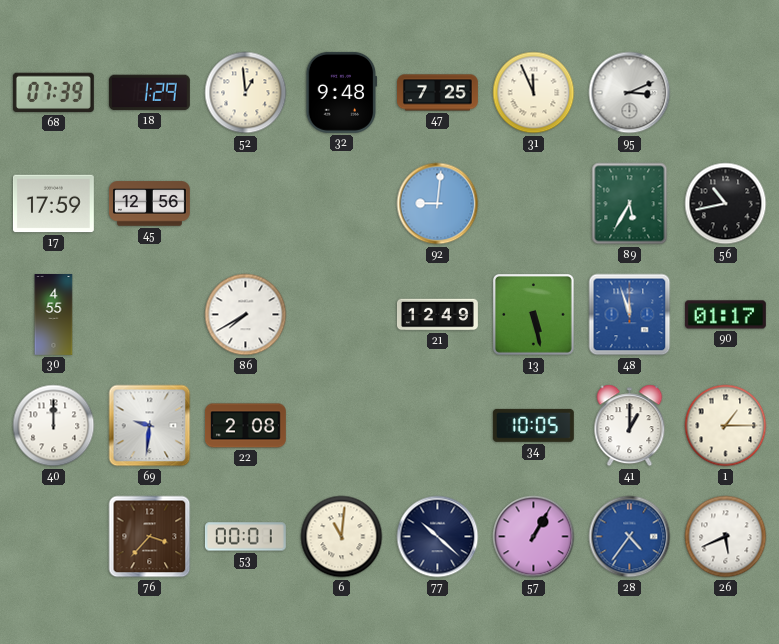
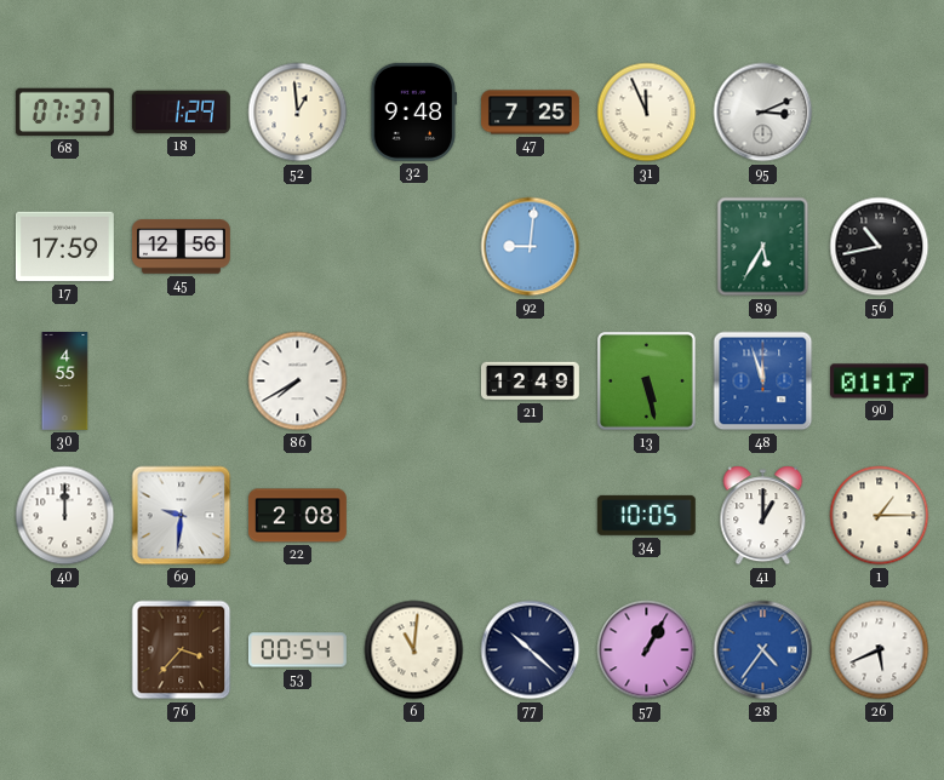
68: 07:39 -> 07:37 (64, 113)
53: 00:01 -> 00:54 (297, 650)
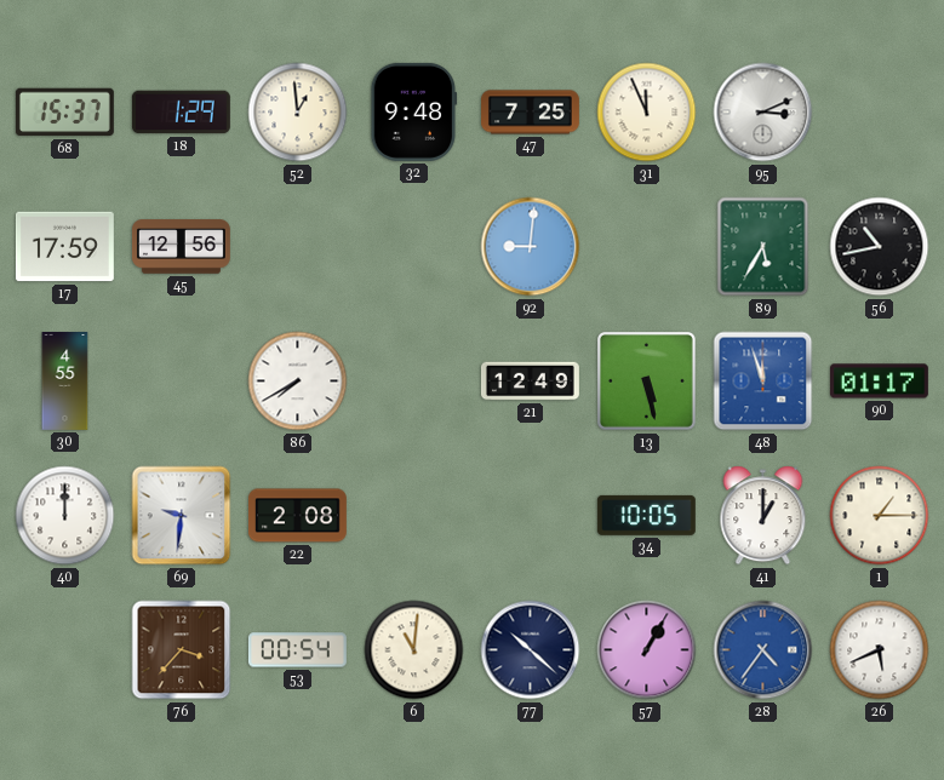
68: 07:37 -> 15:37 (64, 113)
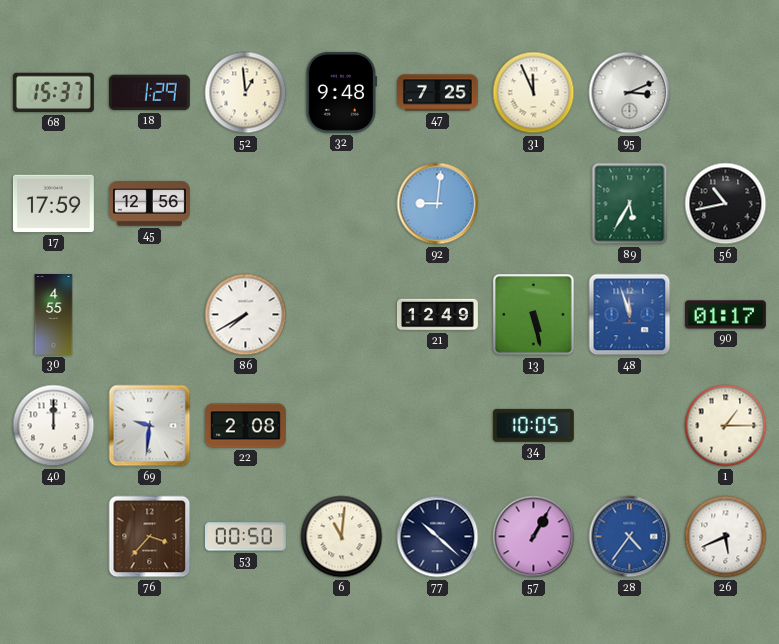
41: 1:00 -> none (763, 516)
53: 00:54 -> 00:50 (245, 537)
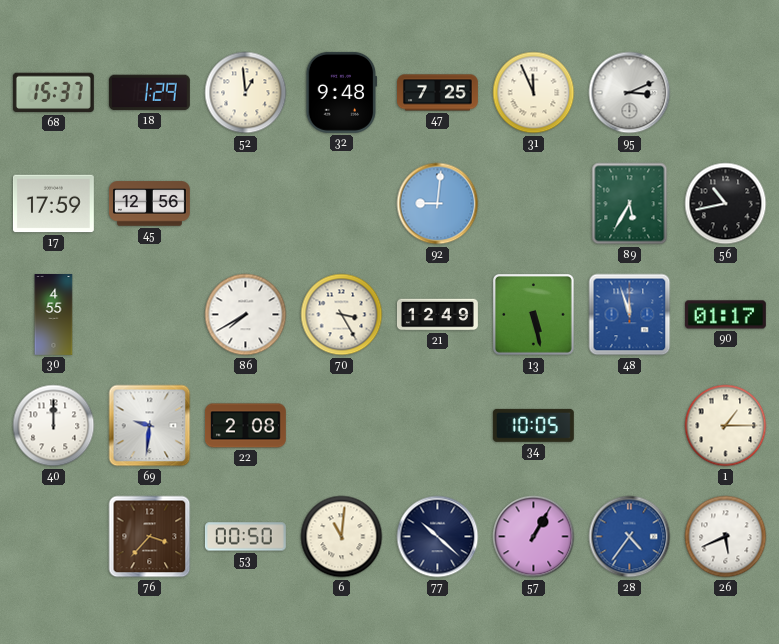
70: none -> 3:25 (342, 315)
